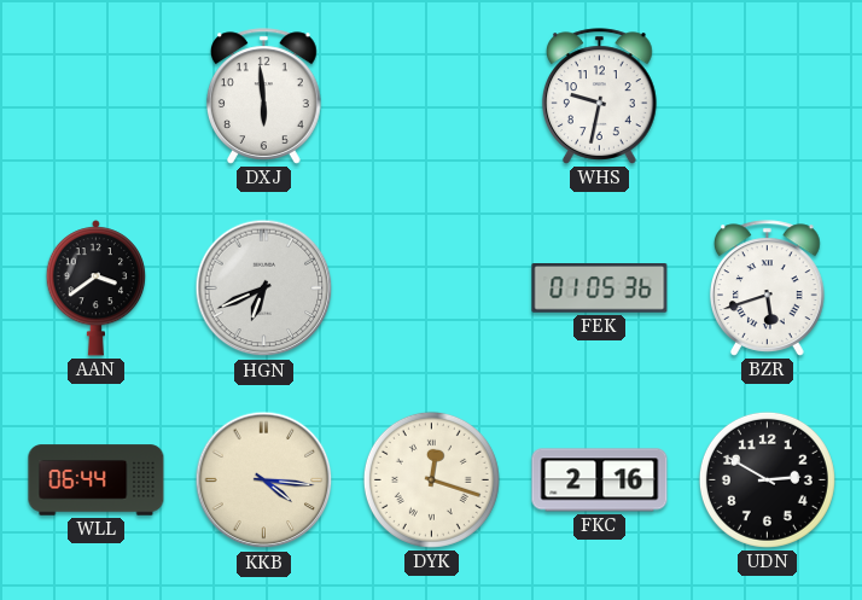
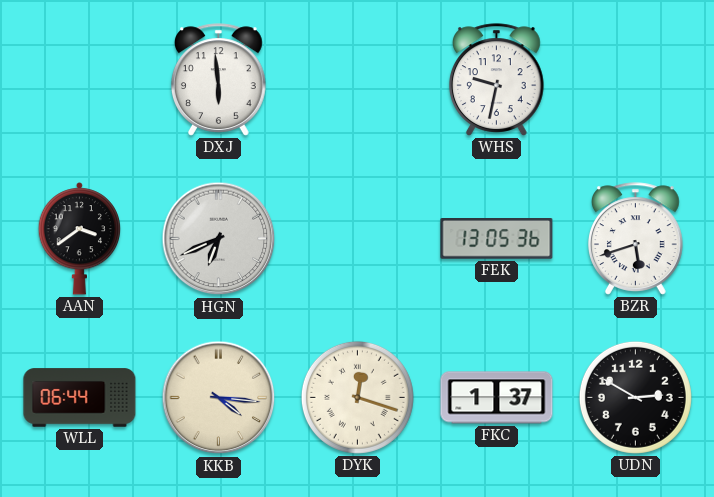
FEK: 01:05 -> 13:05 (497, 239)
FKC: 2:16 -> 1:37 (497, 398)
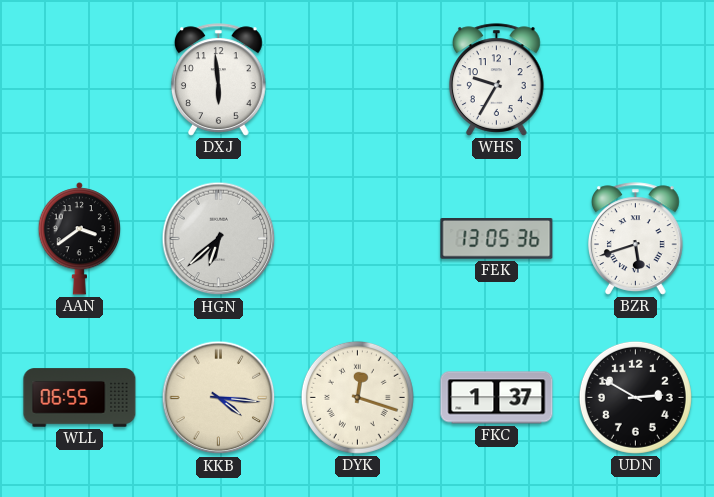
WHS: 9:32 -> 9:35 (496, 80)
HGN: 6:41 -> 6:38 (219, 239)
WLL: 06:44 -> 06:55 (80, 398)
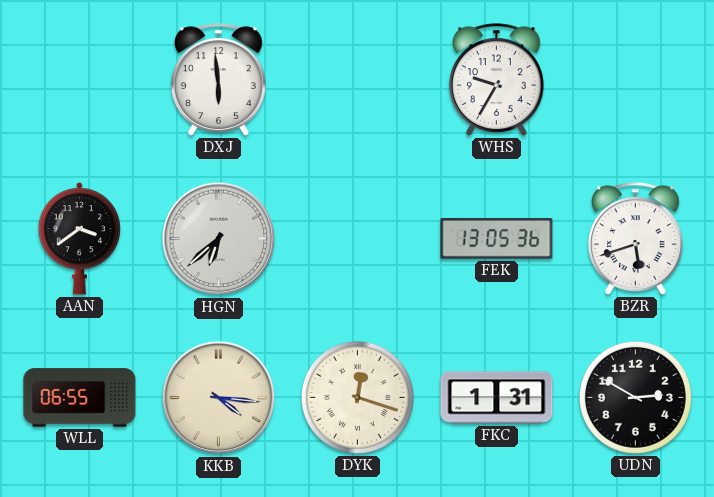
FKC: 1:37 -> 1:31 (497, 398)
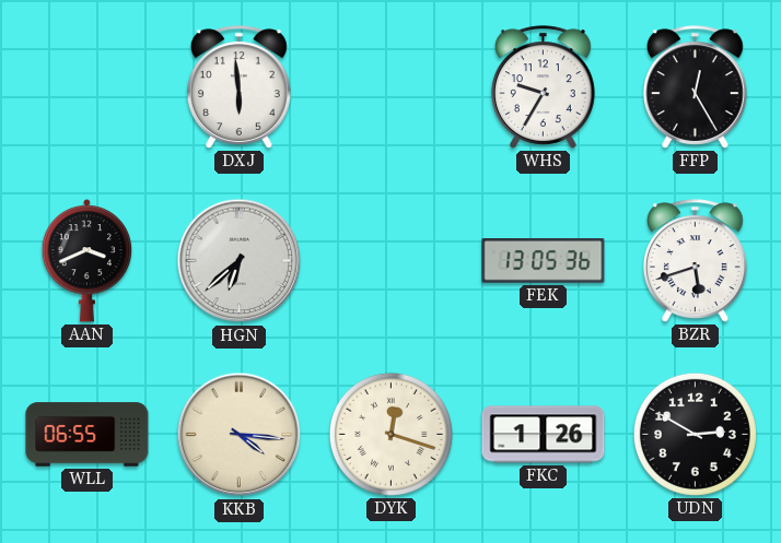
FFP: none -> 12:25 (695, 87)
AAN: 3:39 -> 3:41 (86, 261)
FKC: 1:31 -> 1:26 (544, 435)
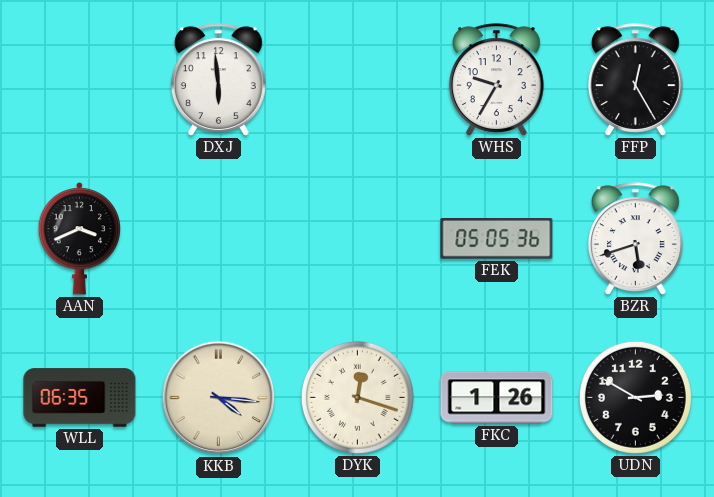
HGN: 6:38 -> none (240, 261)
FEK: 13:05 -> 05:05 (497, 239)
WLL: 06:55 -> 06:35 (80, 398)
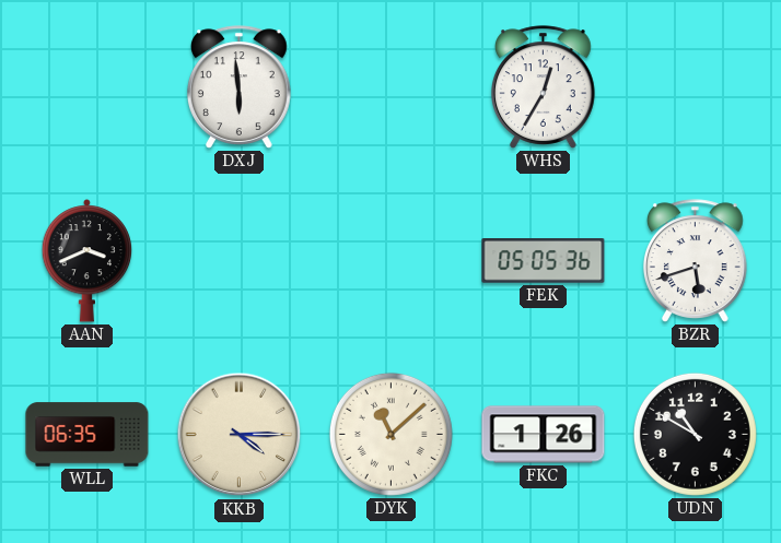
WHS: 9:35 -> 12:35 (543, 87)
FFP: 12:25 -> none (635, 80)
KKB: 4:16 -> 4:15 (240, 435)
DYK: 12:18 -> 11:08 (391, 434)
UDN: 2:50 -> 10:50 (695, 434)
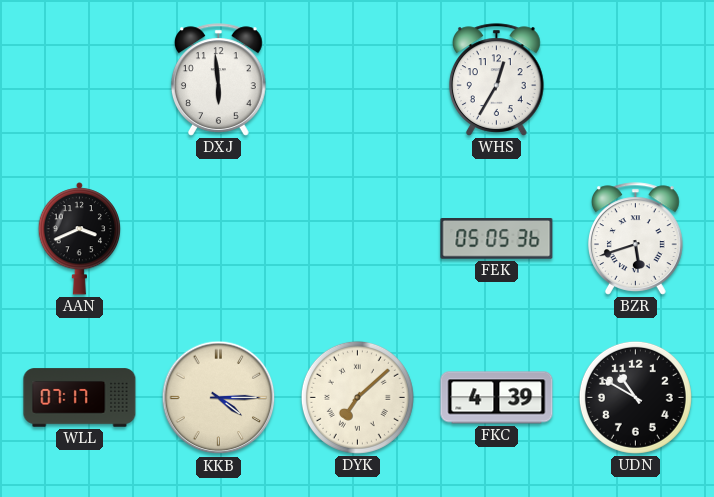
WLL: 06:35 -> 07:17 (80, 398)
DYK: 11:08 -> 7:08 (357, 397)
FKC: 1:26 -> 4:39 (497, 398)
